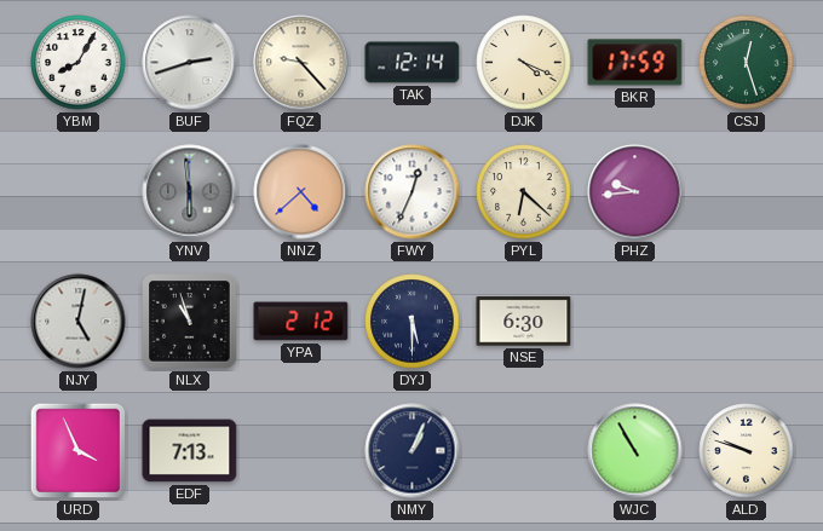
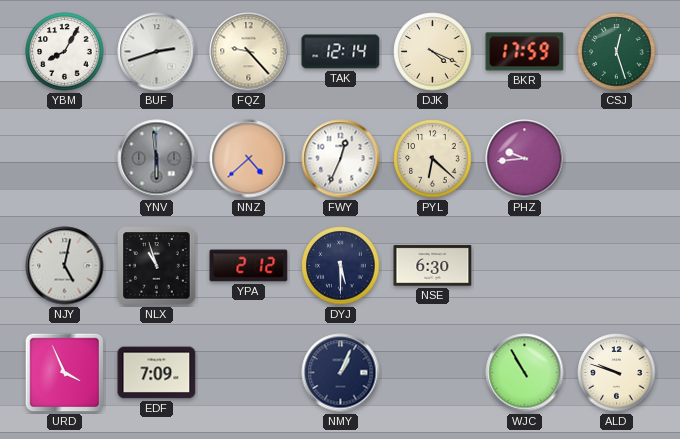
EDF: 7:13 -> 7:09 (157, 373)
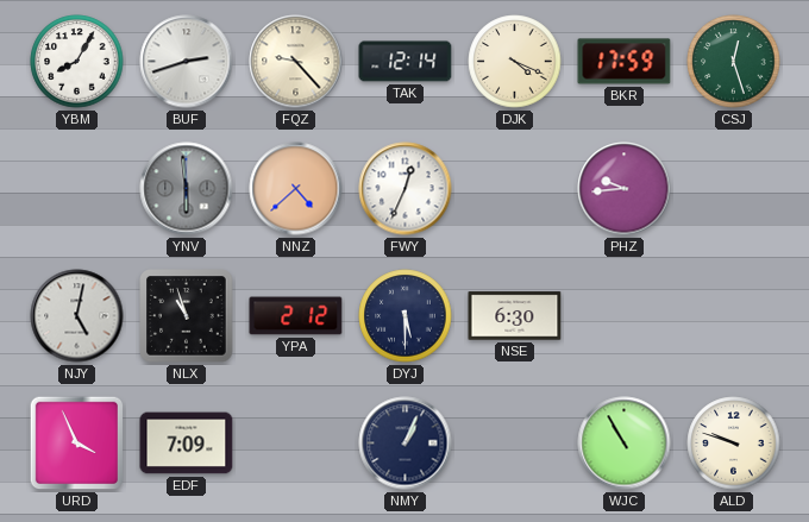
PYL: 6:22 -> none (433, 159)
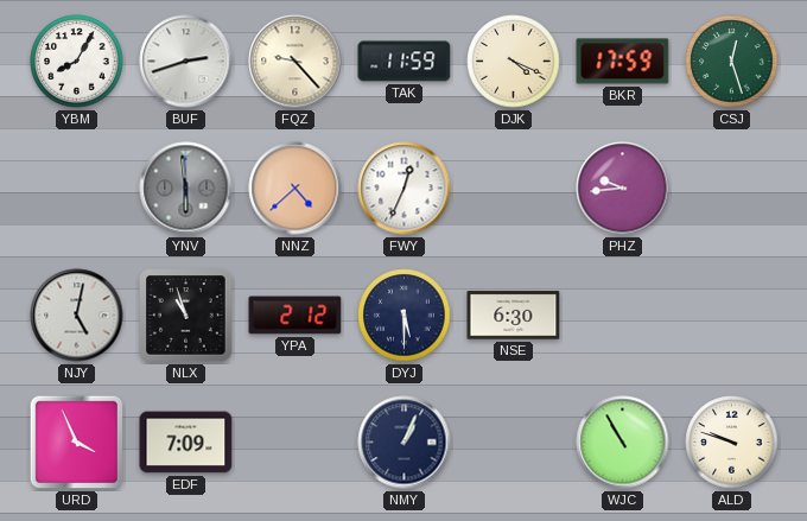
TAK: 12:14 -> 11:59 (405, 62)
